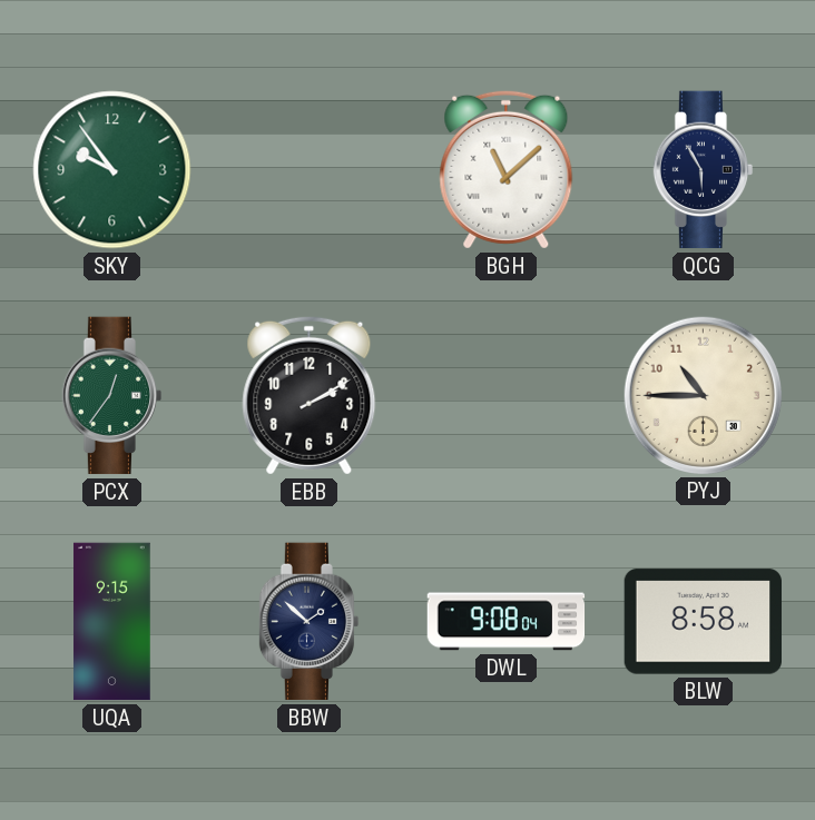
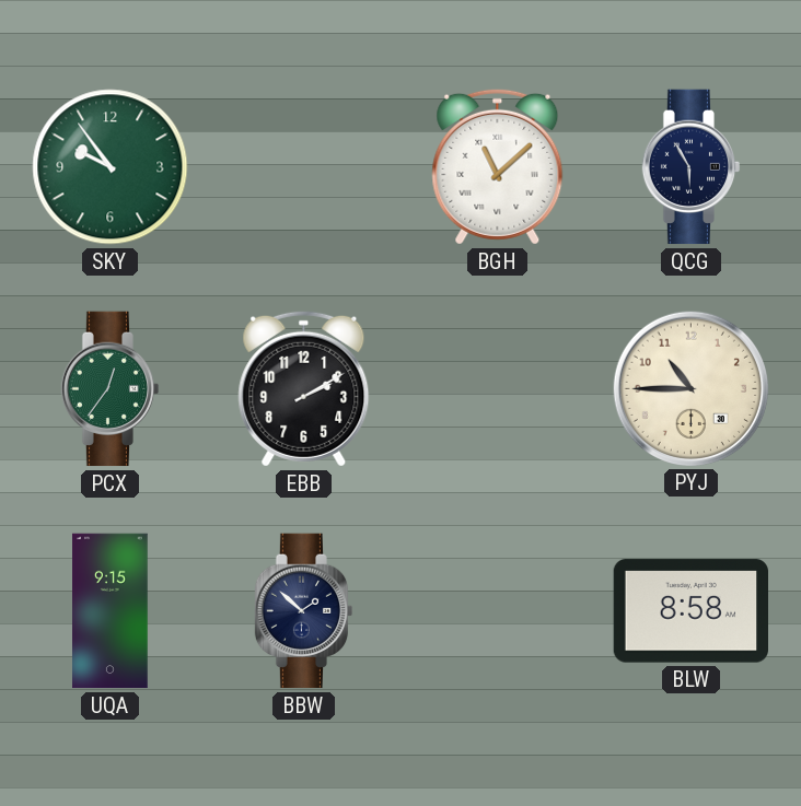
DWL: 9:08 -> none (507, 622)
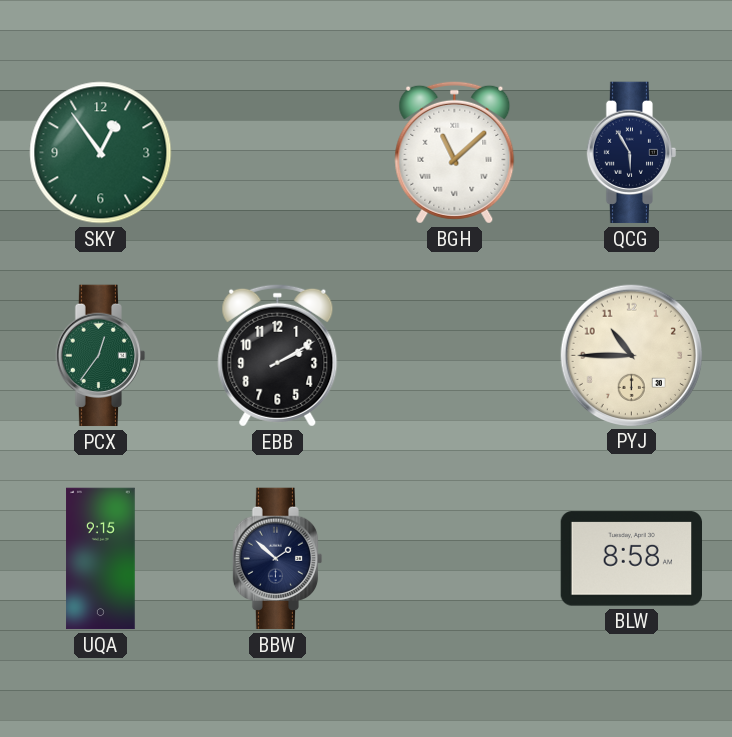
SKY: 9:54 -> 12:54 (101, 153)
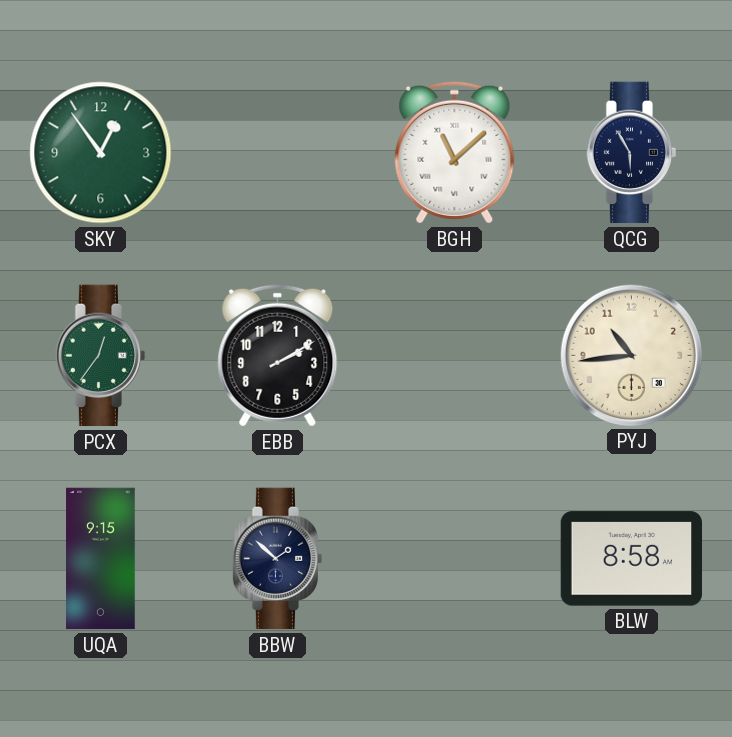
PYJ: 10:45 -> 10:44 (631, 355)
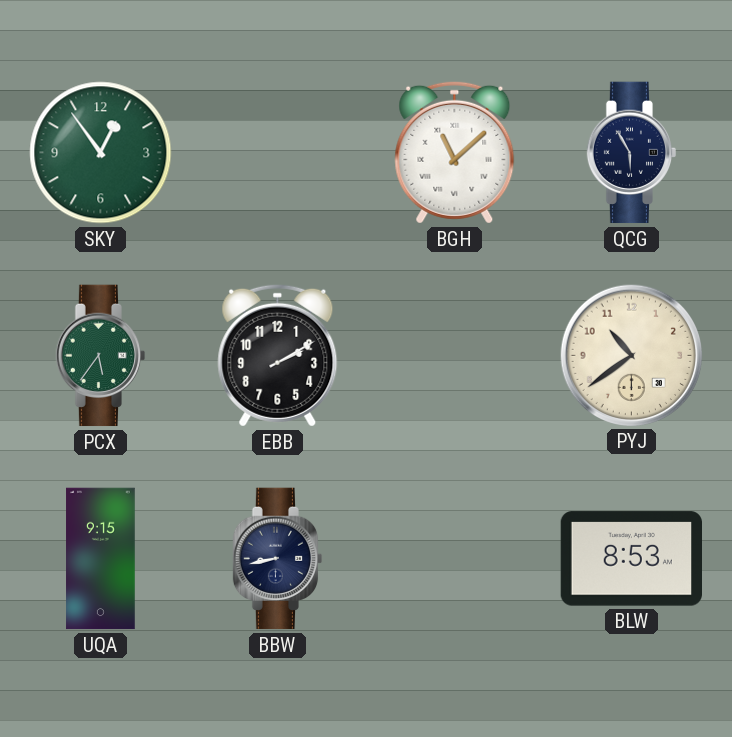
PCX: 12:36 -> 5:36 (101, 356)
PYJ: 10:44 -> 10:39 (631, 355)
BBW: 1:52 -> 8:43 (278, 559)
BLW: 8:58 -> 8:53 (632, 559)
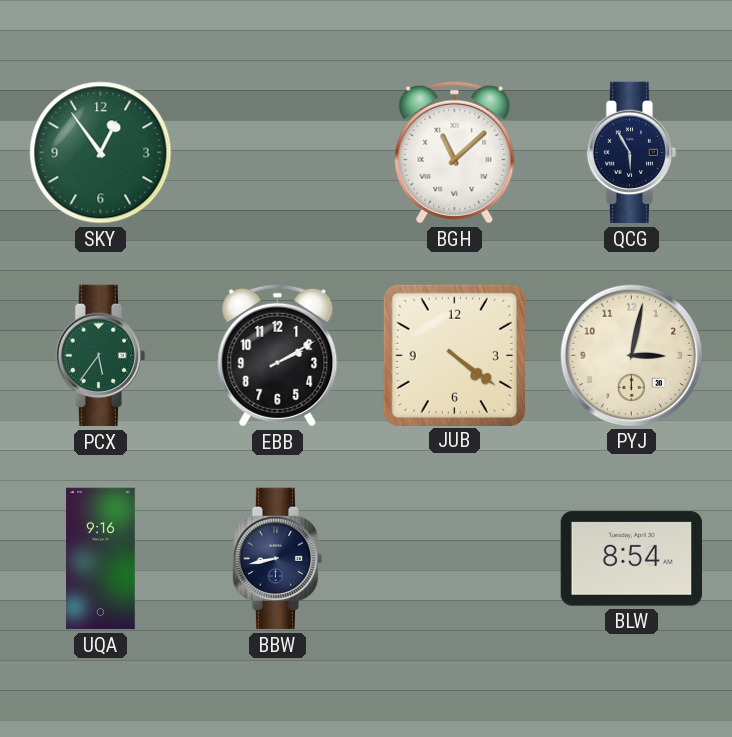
JUB: none -> 4:21 (454, 355)
PYJ: 10:39 -> 3:02 (631, 355)
UQA: 9:15 -> 9:16 (101, 559)
BLW: 8:53 -> 8:54 (632, 559)
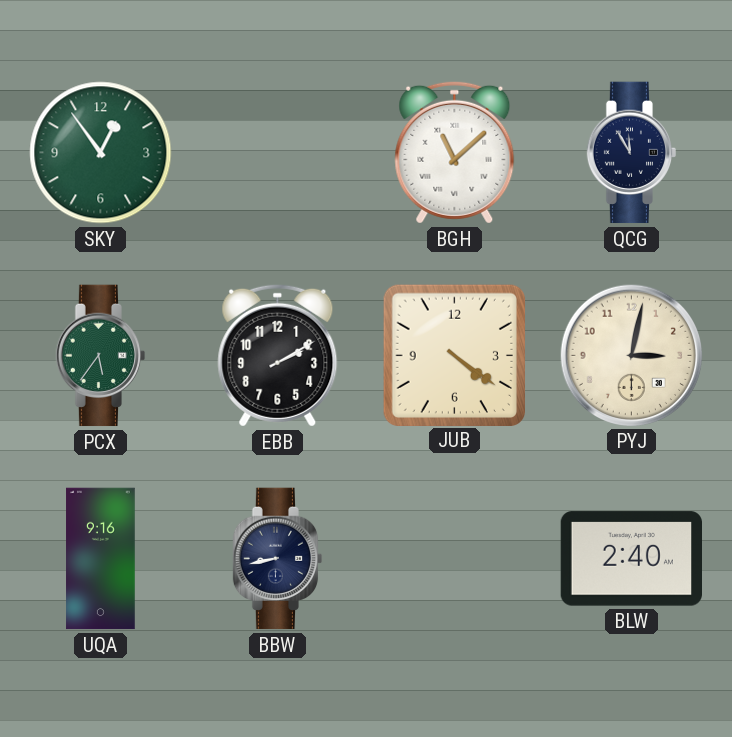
QCG: 5:55 -> 11:55 (632, 153)
BLW: 8:54 -> 2:40 (632, 559)
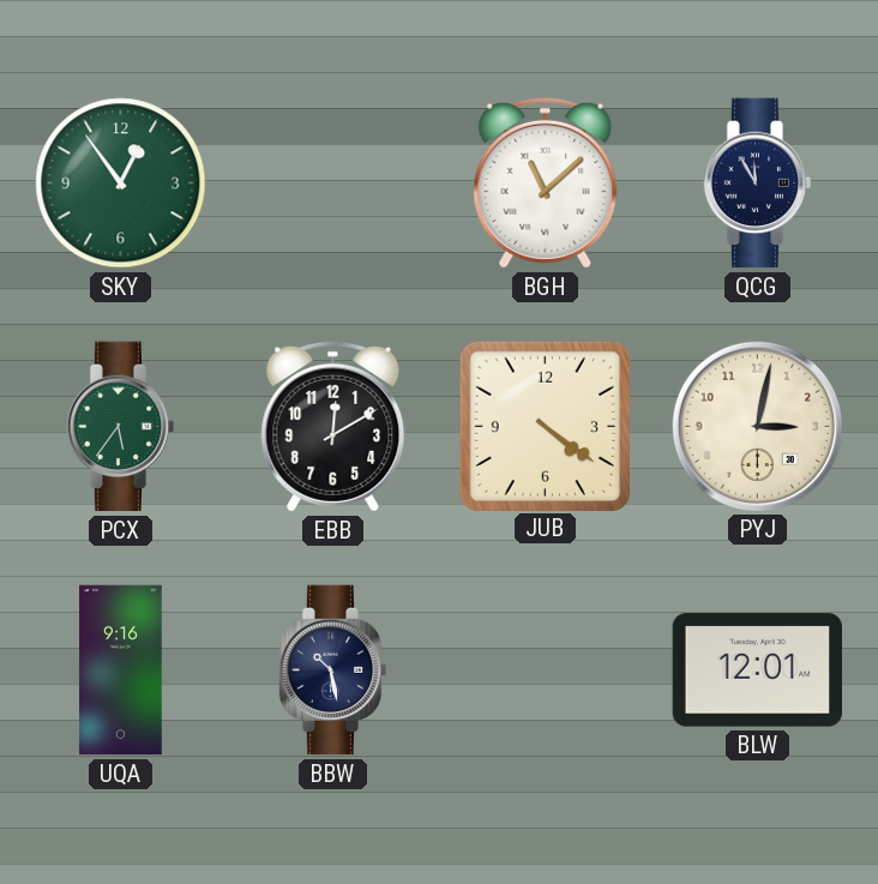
EBB: 2:10 -> 12:10 (333, 426)
BBW: 8:43 -> 10:28 (333, 670)
BLW: 2:40 -> 12:01 (758, 670)
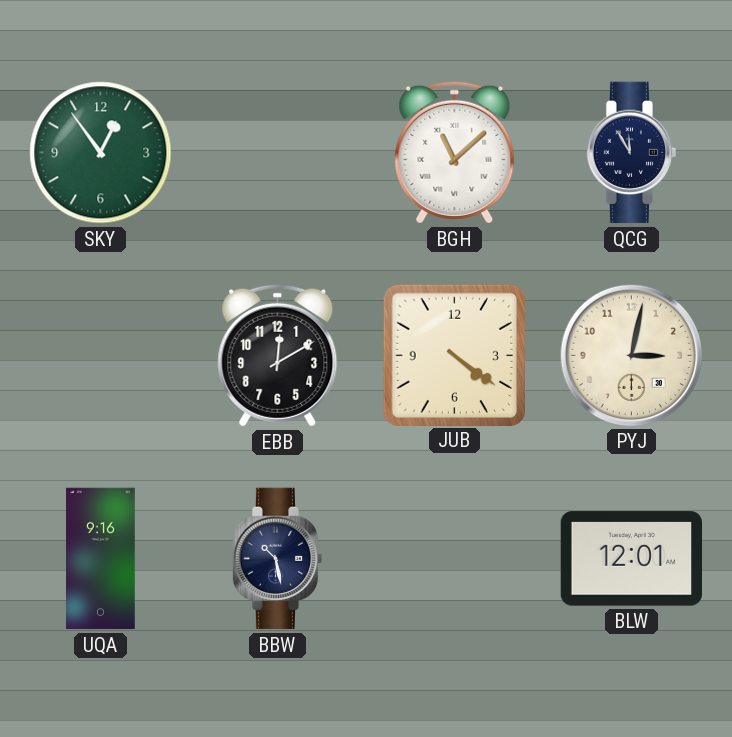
PCX: 5:36 -> none (121, 427)
